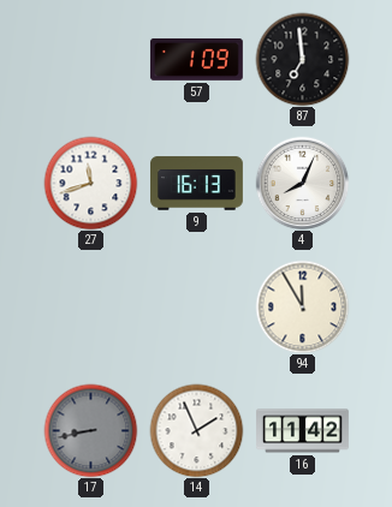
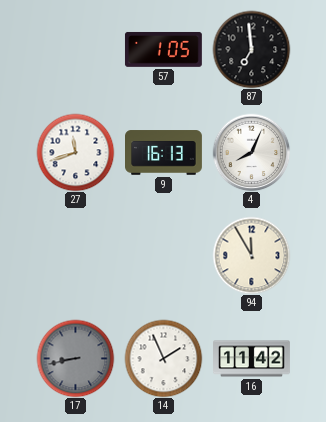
57: 1:09 -> 1:05 (163, 50)
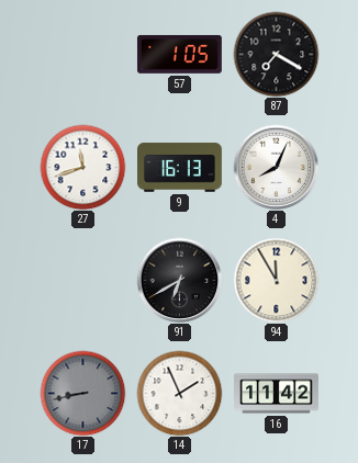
87: 6:59 -> 7:20 (276, 54)
91: none -> 6:40 (179, 280)
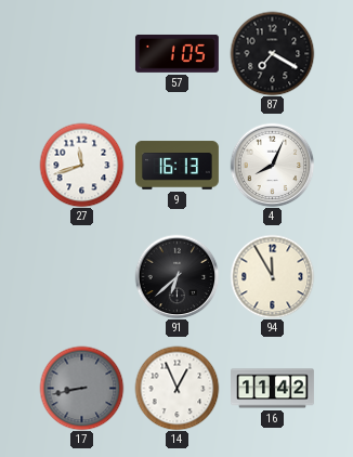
91: 6:40 -> 6:38 (176, 276)
14: 1:56 -> 12:56 (176, 388)
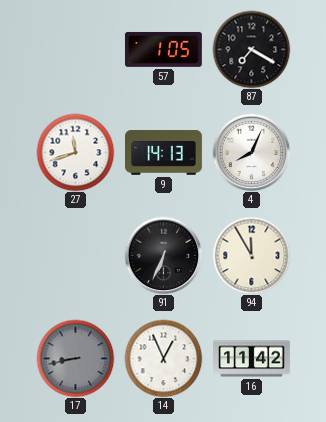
9: 16:13 -> 14:13 (164, 153)
91: 6:38 -> 6:34 (163, 255)
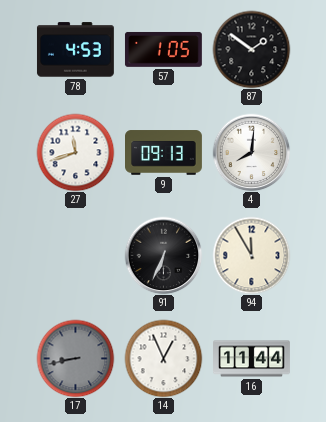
78: none -> 4:53 (75, 50)
87: 7:20 -> 1:51 (251, 49)
9: 14:13 -> 09:13 (164, 153)
4: 8:04 -> 8:01 (251, 152)
16: 11:42 -> 11:44 (252, 359)
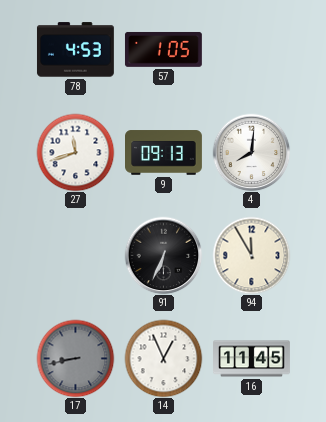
87: 1:51 -> none (251, 49)
16: 11:44 -> 11:45 (252, 359)
